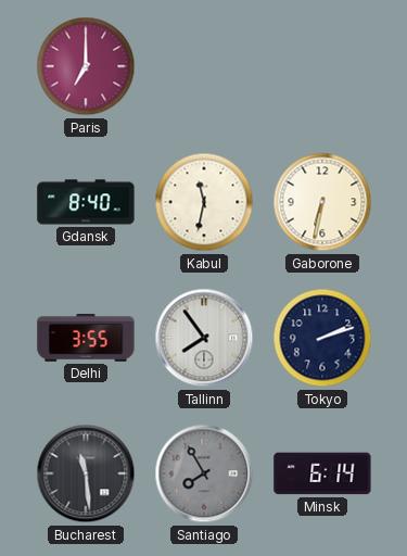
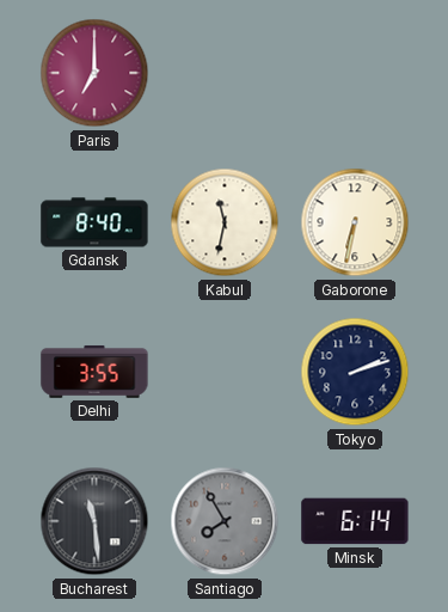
Tallinn: 7:54 -> none (204, 338)
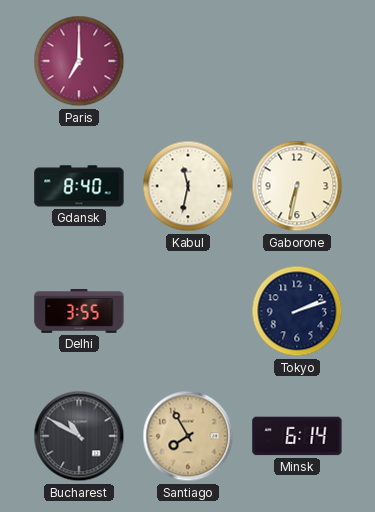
Bucharest: 11:29 -> 10:50 (79, 436)
Santiago dial: grey -> champagne (188, 436)
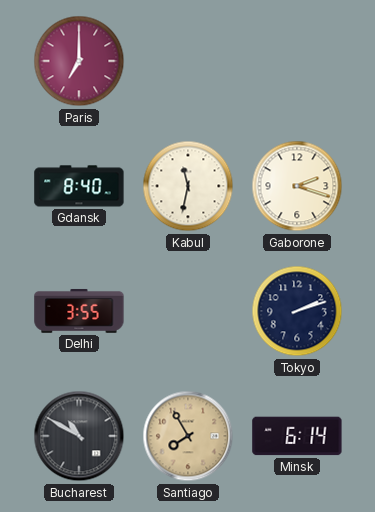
Gaborone: 6:32 -> 2:18 (297, 186)
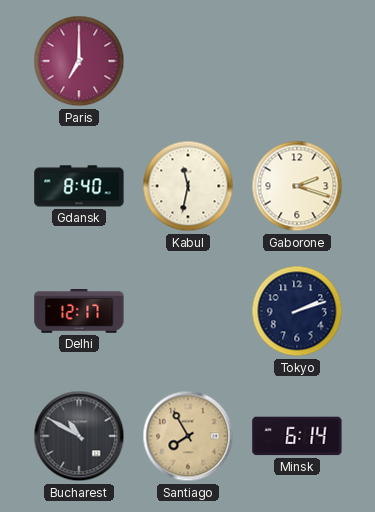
Delhi: 3:55 -> 12:17 (79, 311)
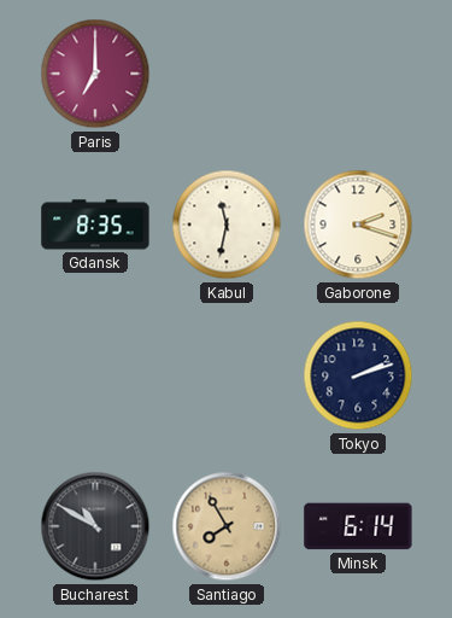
Gdansk: 8:40 -> 8:35 (95, 225)
Delhi: 12:17 -> none (79, 311)
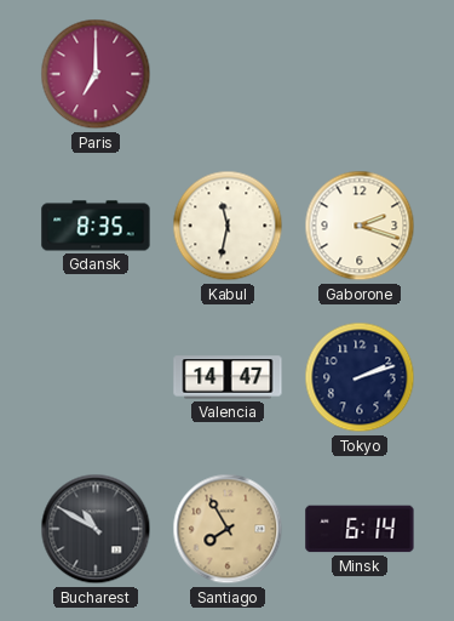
Valencia: none -> 14:47 (228, 377)
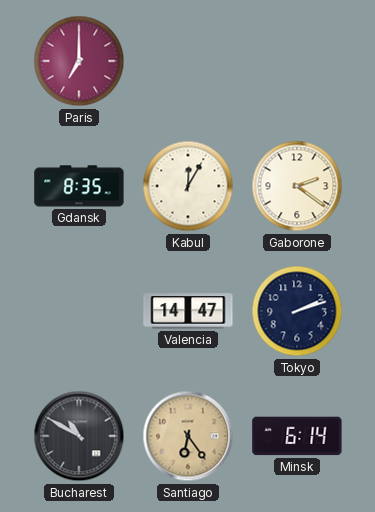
Kabul: 11:32 -> 12:05 (188, 186)
Gaborone: 2:18 -> 2:21 (297, 186)
Santiago: 7:55 -> 6:24 (188, 436)
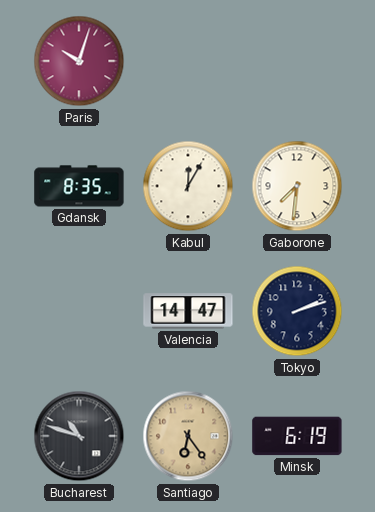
Paris: 7:00 -> 10:03 (79, 61)
Gaborone: 2:21 -> 7:31 (297, 186)
Bucharest: 10:50 -> 10:48 (79, 436)
Minsk: 6:14 -> 6:19 (297, 436)
